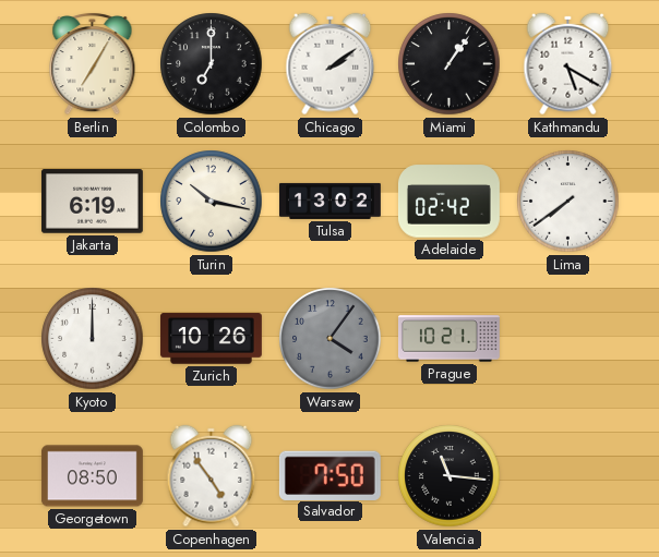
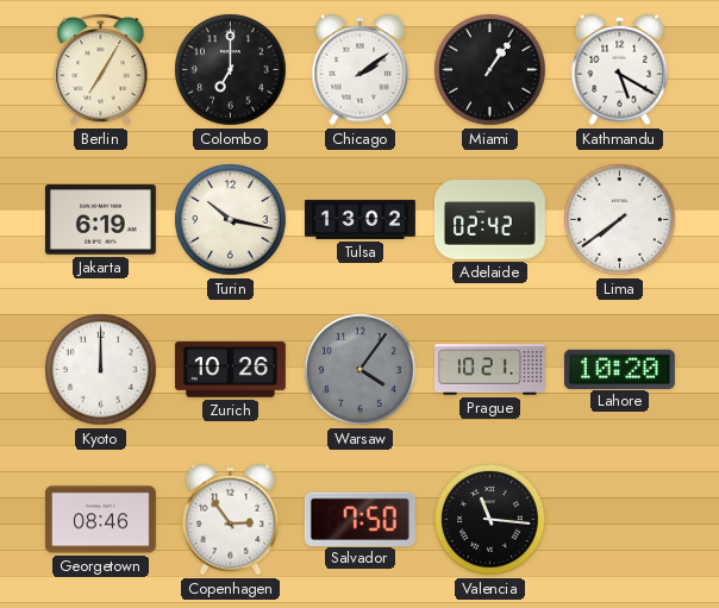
Lahore: none -> 10:20 (619, 369)
Georgetown: 08:50 -> 08:46 (100, 520)
Copenhagen: 4:54 -> 2:54 (231, 520)
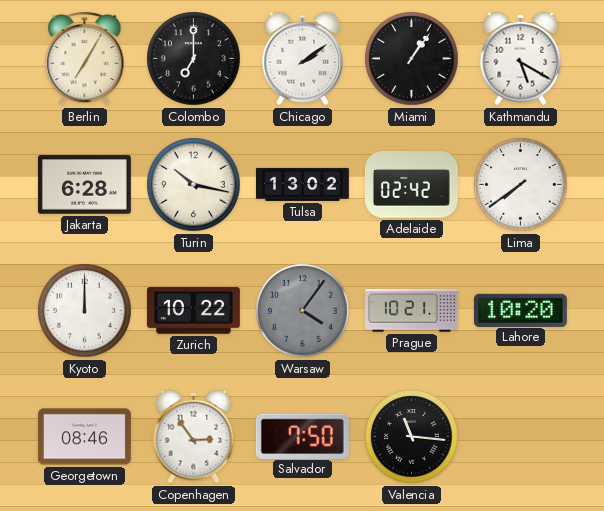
Jakarta: 6:19 -> 6:28 (84, 185)
Zurich: 10:26 -> 10:22 (193, 311)
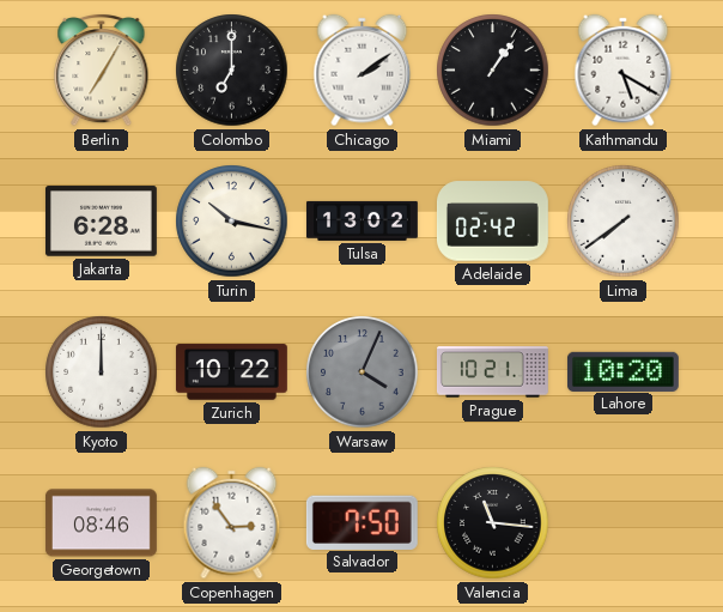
Warsaw: 4:06 -> 4:04 (363, 372)
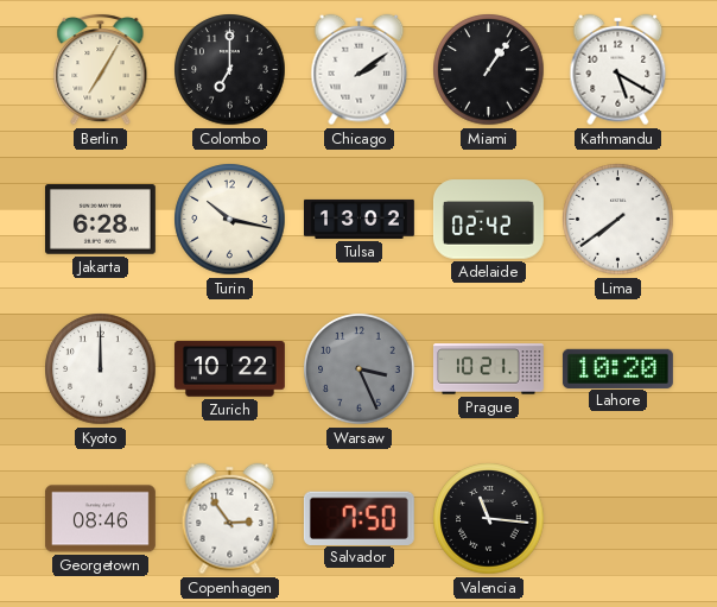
Warsaw: 4:04 -> 3:26 (360, 369)
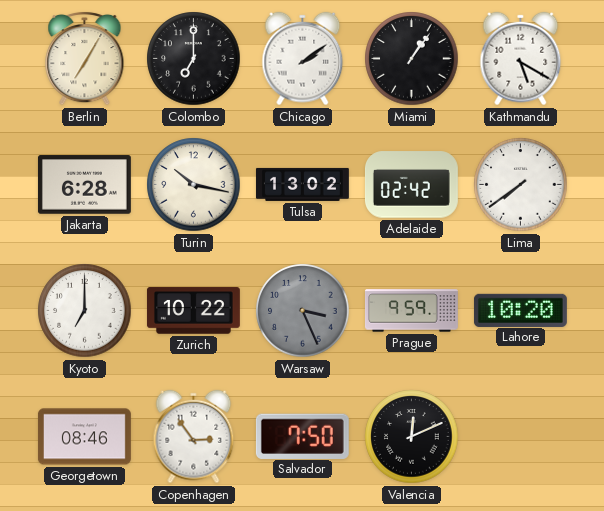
Kyoto: 12:00 -> 7:00 (85, 311)
Prague: 10:21 -> 9:59 (411, 311)
Valencia: 11:16 -> 12:11 (412, 437)
